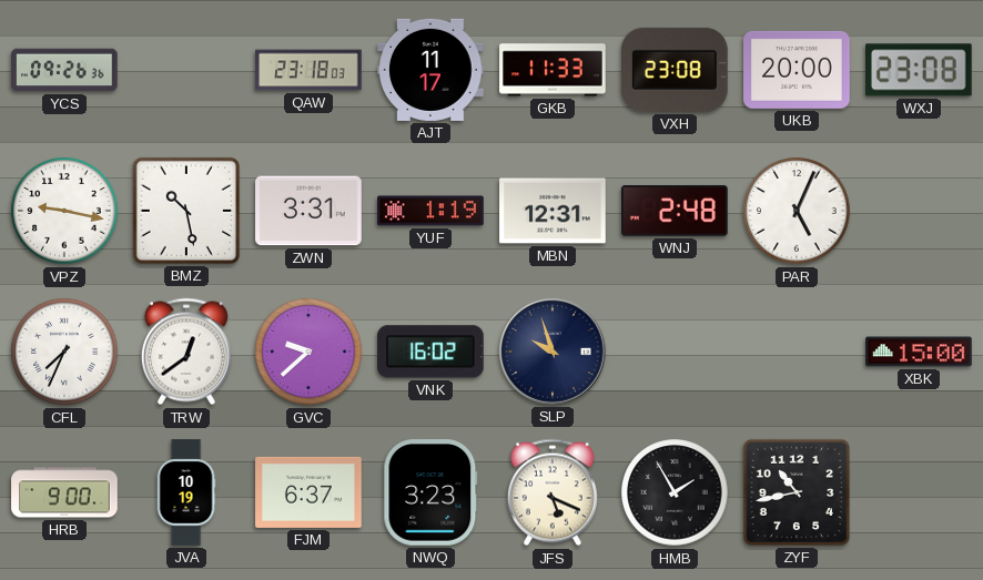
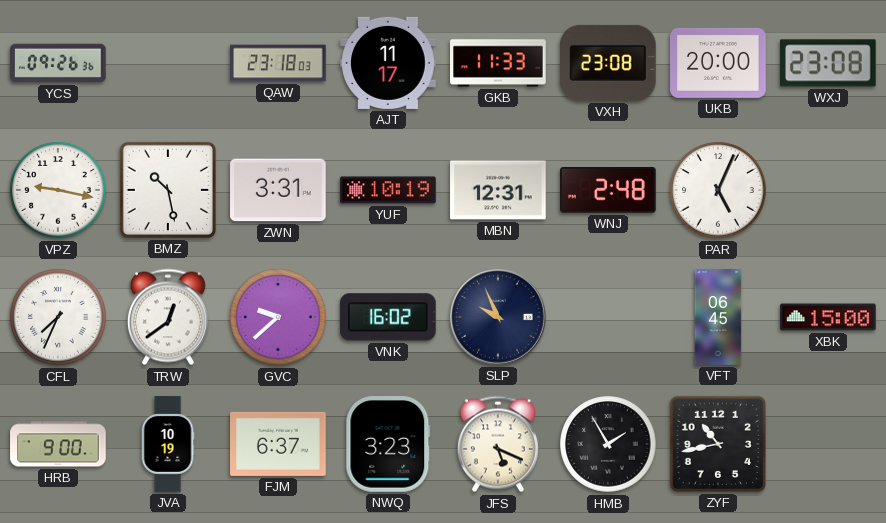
YUF: 1:19 -> 10:19 (388, 190)
SLP: 9:57 -> 9:56 (498, 317)
VFT: none -> 06:45 (718, 317)
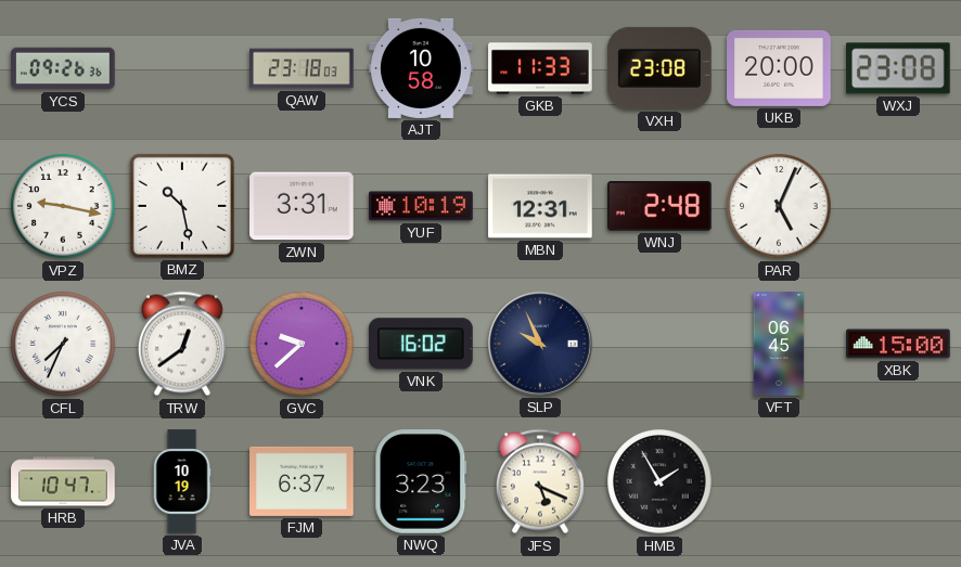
AJT: 11:17 -> 10:58 (421, 68)
HRB: 9:00 -> 10:47 (63, 481)
ZYF: 10:43 -> none (718, 444)
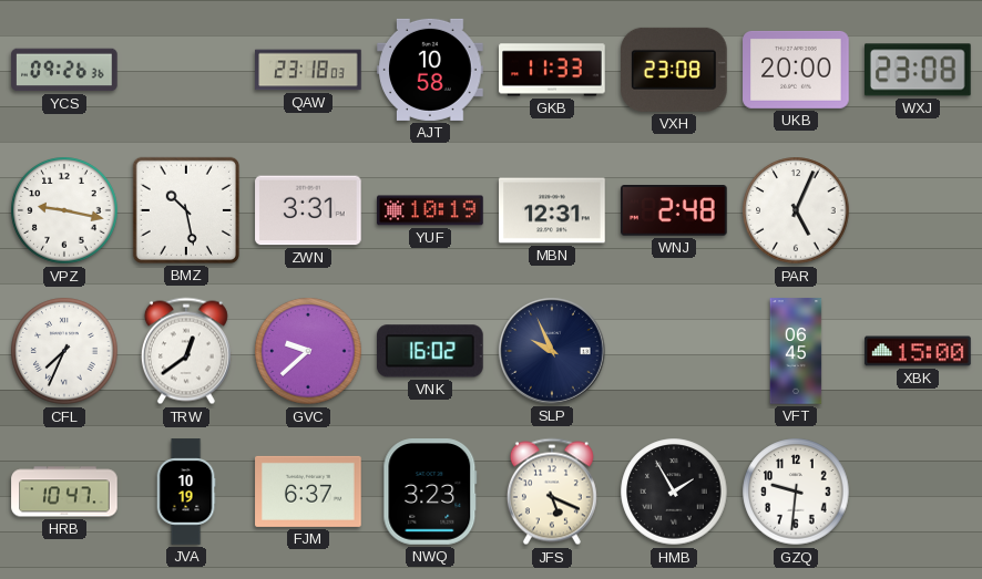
GZQ: none -> 9:31 (796, 492)
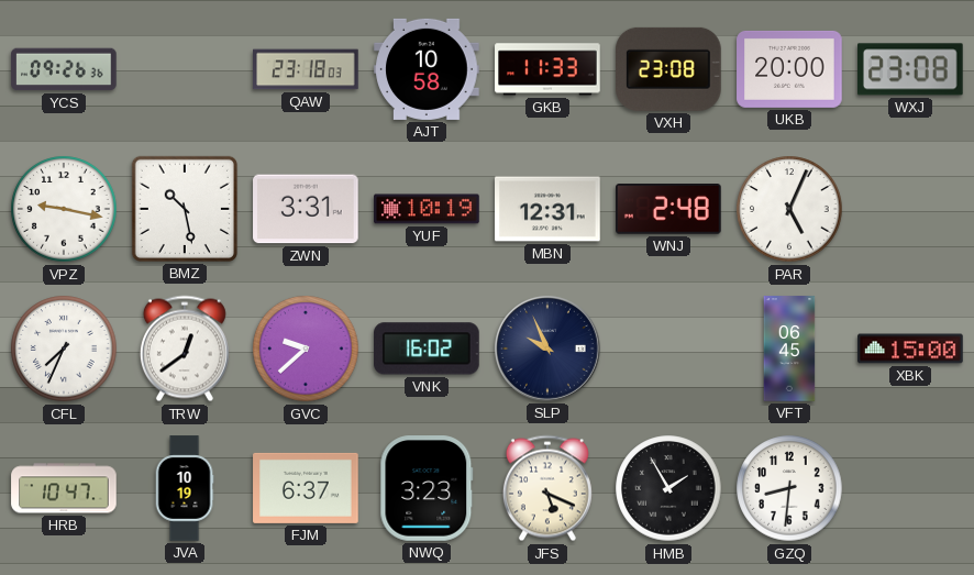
GZQ: 9:31 -> 8:31 (789, 488)
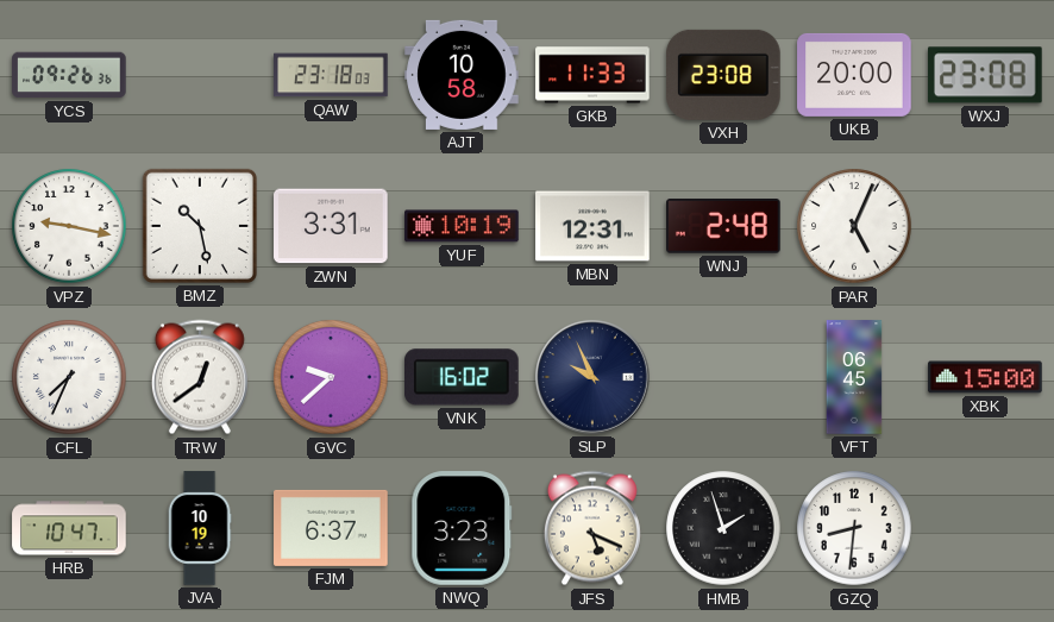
HMB: 1:55 -> 1:57 (723, 528)
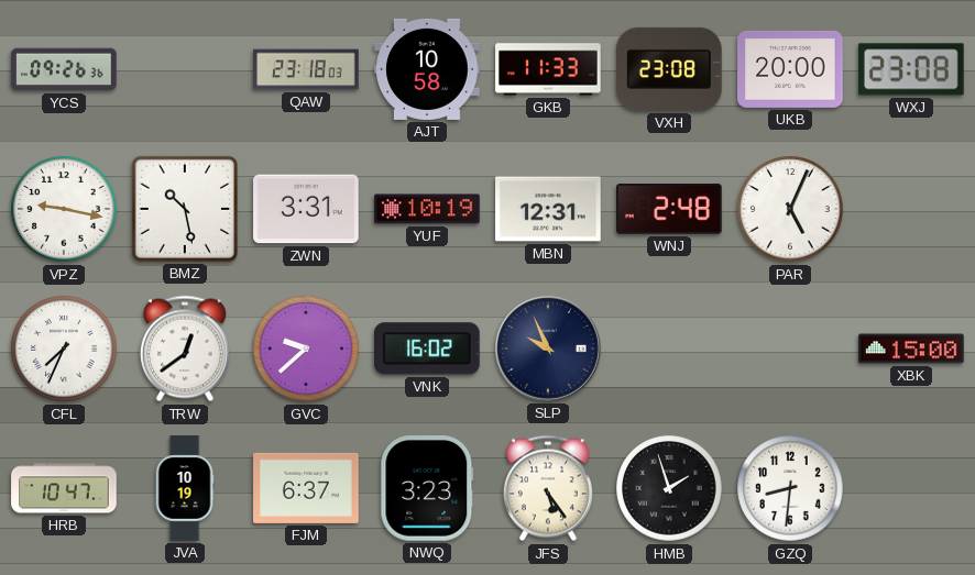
VFT: 06:45 -> none (854, 377)
JFS: 5:19 -> 5:24 (548, 488)
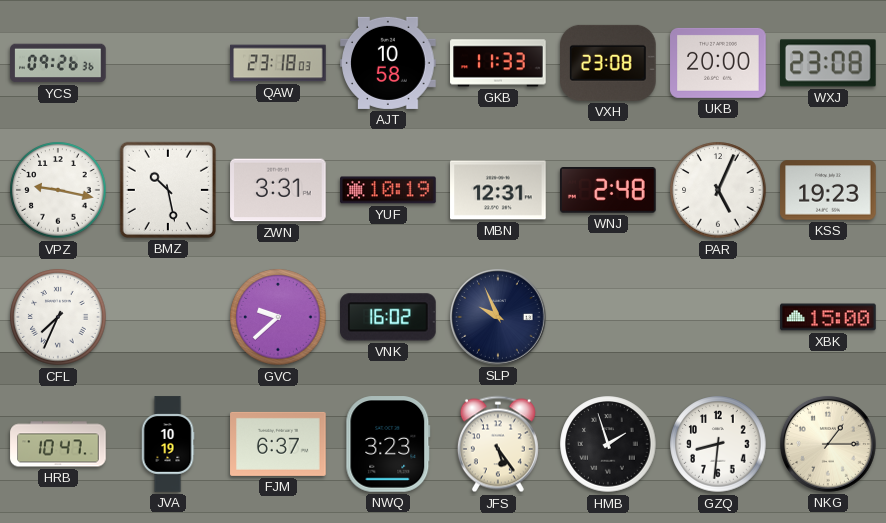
KSS: none -> 19:23 (828, 190)
TRW: 12:39 -> none (185, 349)
NKG: none -> 1:15 (828, 444)
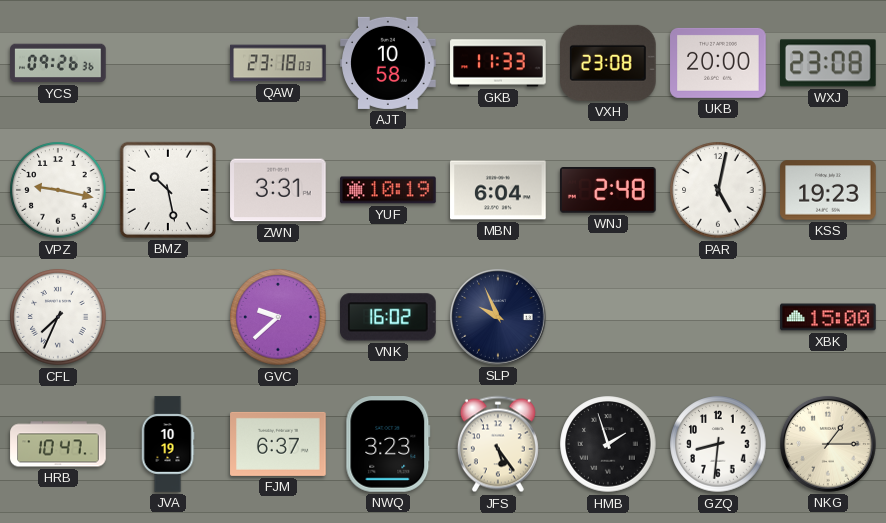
MBN: 12:31 -> 6:04 (498, 190)
PAR: 5:04 -> 5:02 (718, 190)
